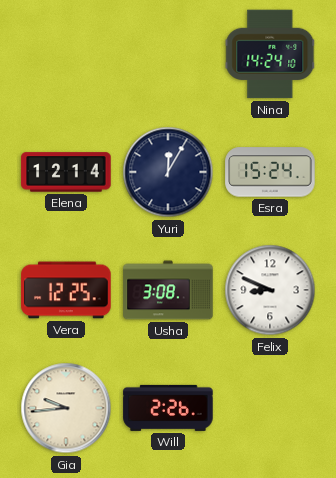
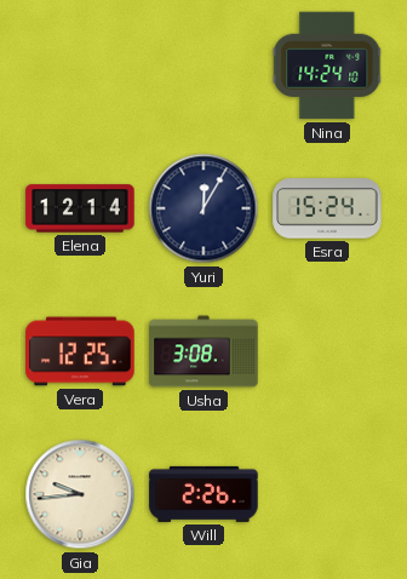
Felix: 8:49 -> none (270, 290)
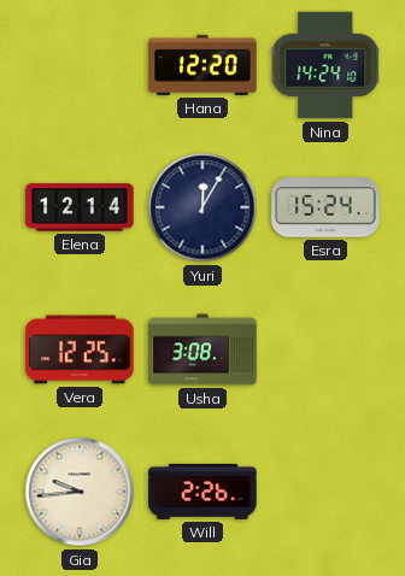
Hana: none -> 12:20 (202, 65)
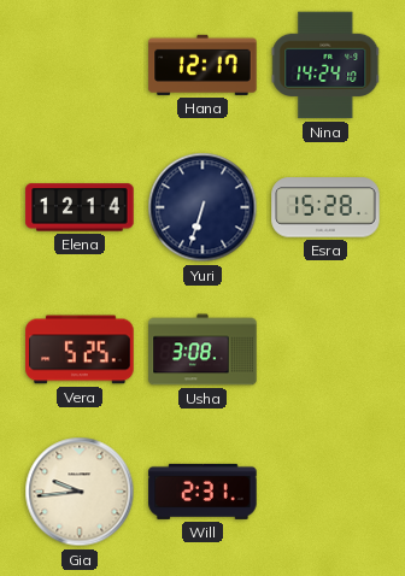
Hana: 12:20 -> 12:17 (202, 65)
Yuri: 12:05 -> 6:33 (202, 207)
Esra: 15:24 -> 15:28 (325, 207)
Vera: 12:25 -> 5:25 (80, 349)
Will: 2:26 -> 2:31 (202, 492)
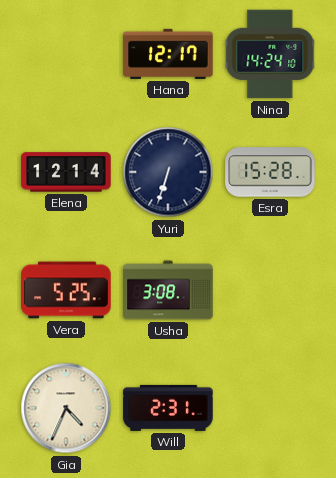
Gia: 9:44 -> 4:34 (66, 408)
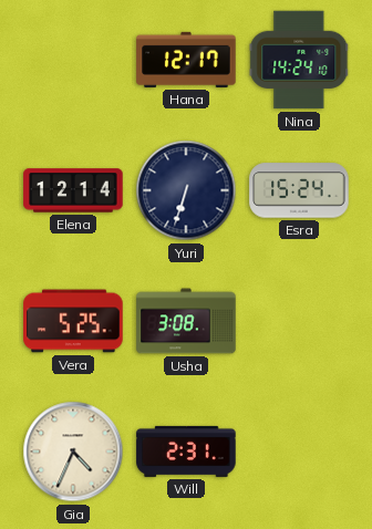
Esra: 15:28 -> 15:24 (299, 190)
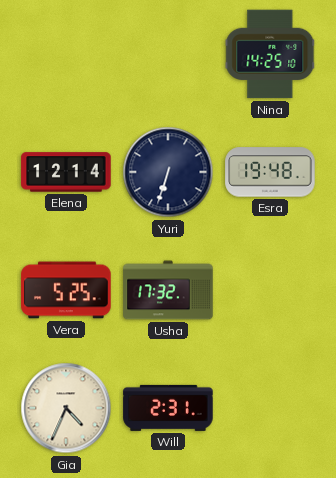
Hana: 12:17 -> none (186, 60)
Nina: 14:24 -> 14:25 (270, 54)
Esra: 15:24 -> 19:48 (270, 172)
Usha: 3:08 -> 17:32 (168, 290)
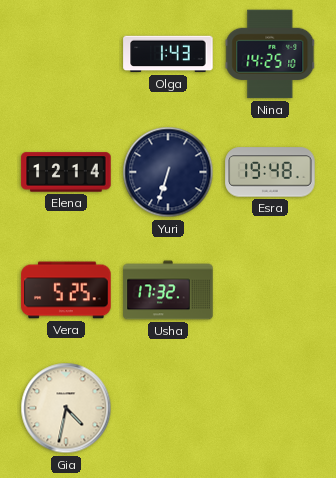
Olga: none -> 1:43 (168, 54)
Gia: 4:34 -> 4:32 (66, 408)
Will: 2:31 -> none (168, 408)
